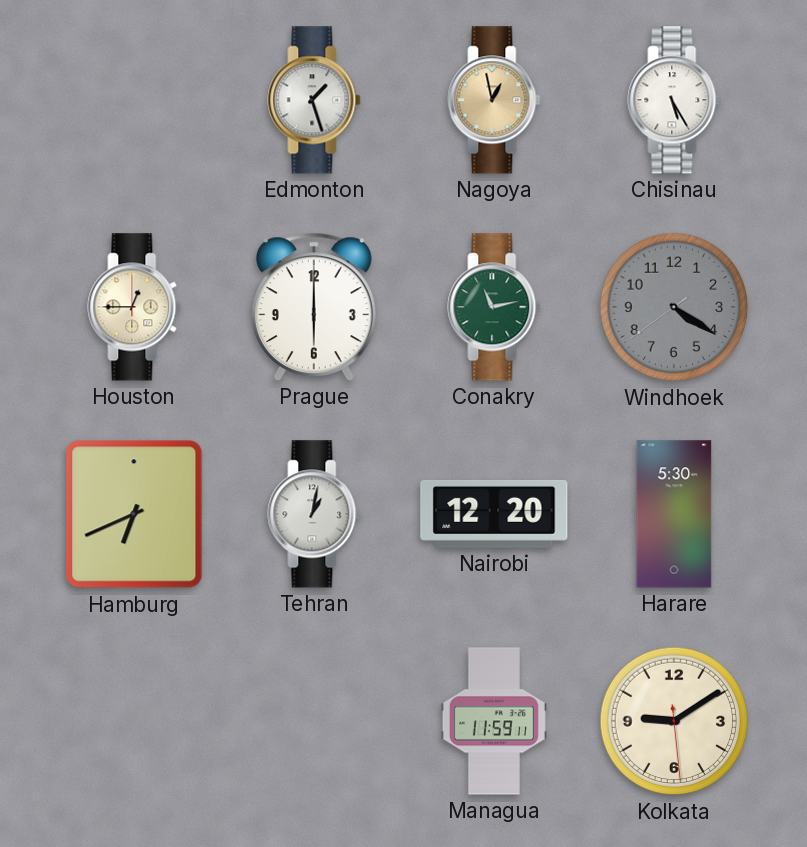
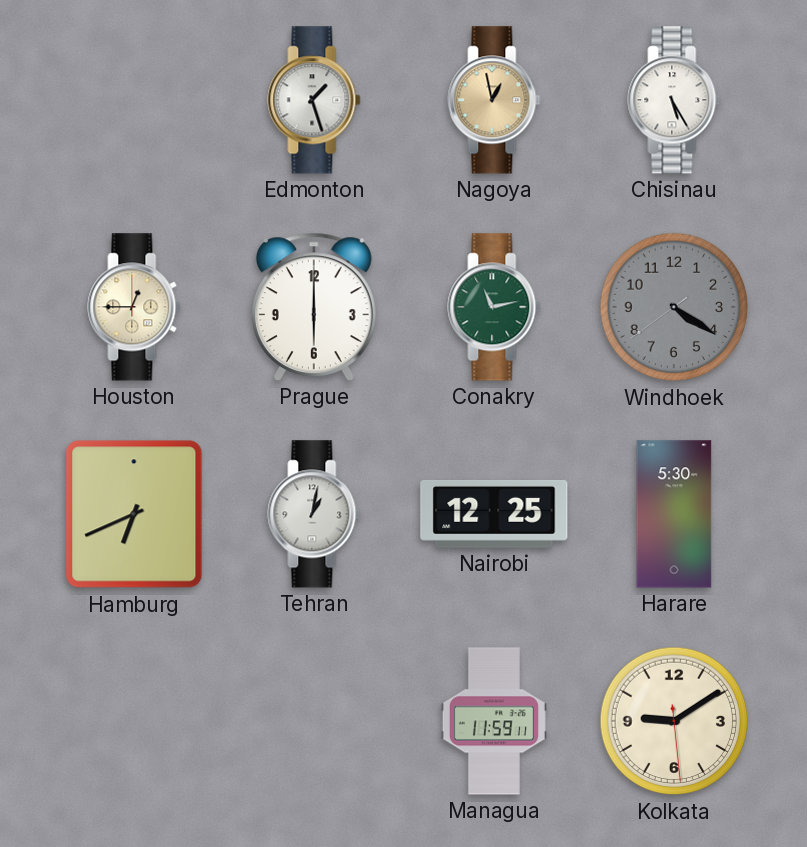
Nairobi: 12:20 -> 12:25 (494, 514)
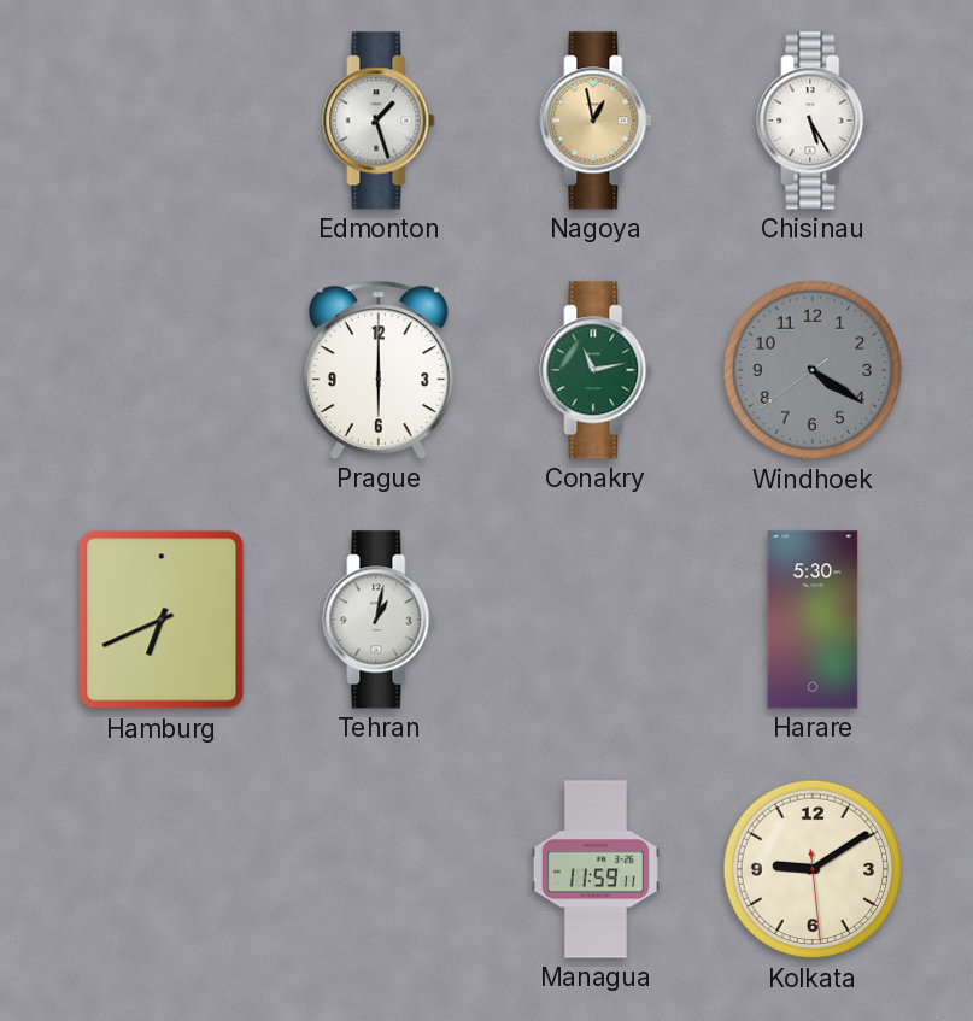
Houston: 12:45 -> none (134, 307)
Nairobi: 12:25 -> none (494, 514)
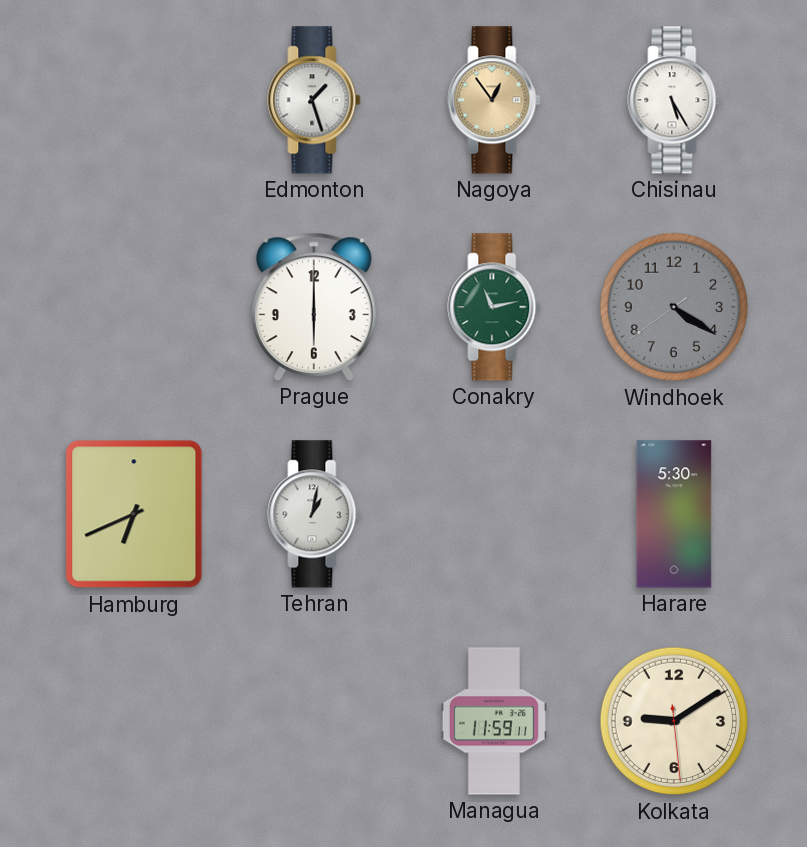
Nagoya: 12:58 -> 12:54 (494, 100)
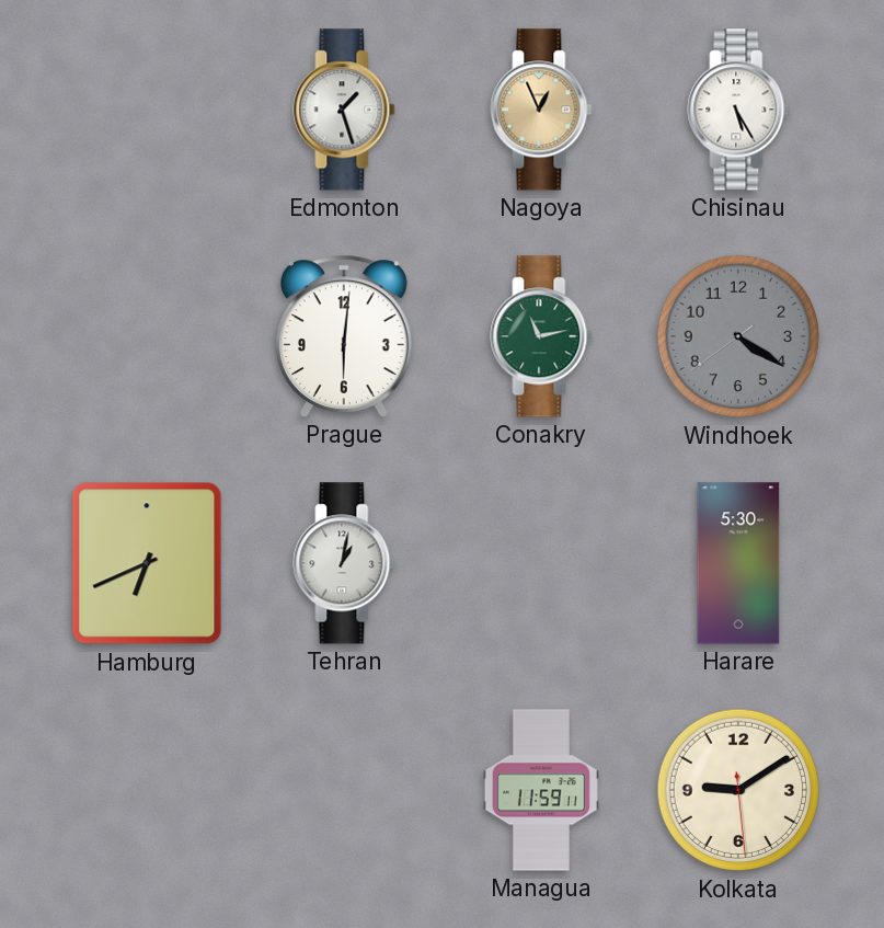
Nagoya: 12:54 -> 12:56 (541, 110)
Prague: 6:00 -> 6:01 (344, 336)
